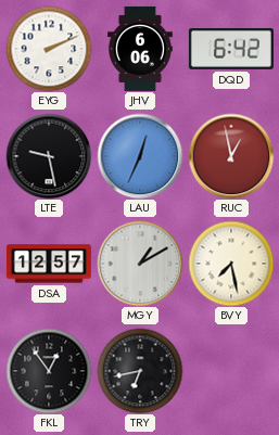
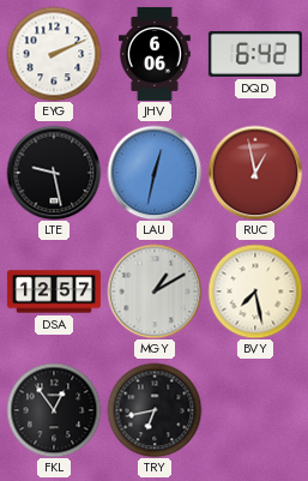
LAU: 12:34 -> 12:32 (155, 173)
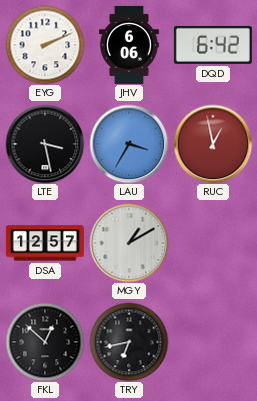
LTE: 9:28 -> 3:28 (45, 144)
LAU: 12:32 -> 3:35 (129, 144)
BVY: 7:28 -> none (255, 291)
FKL: 12:54 -> 12:52 (45, 342)
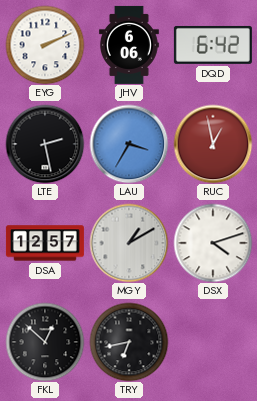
LTE: 3:28 -> 2:28 (45, 144)
DSX: none -> 4:12 (213, 243)
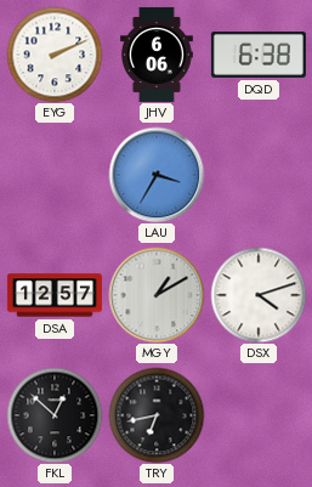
DQD: 6:42 -> 6:38 (259, 55)
LTE: 2:28 -> none (45, 144)
RUC: 12:58 -> none (213, 144)
